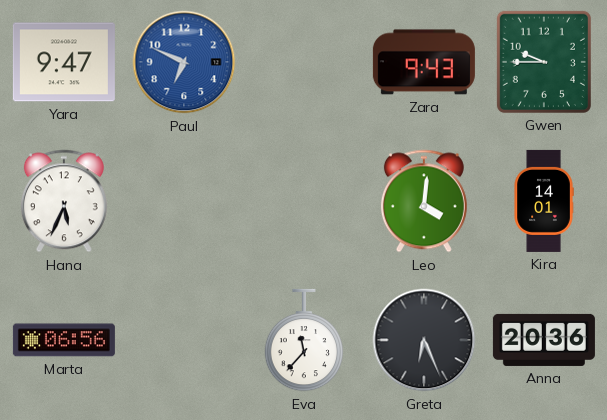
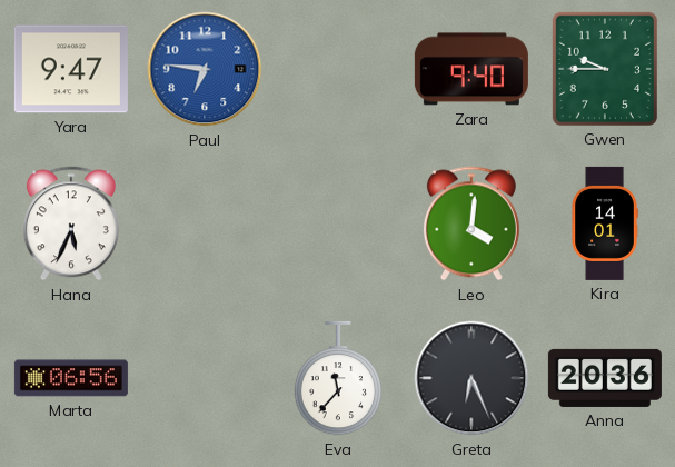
Paul: 6:49 -> 6:46 (205, 69)
Zara: 9:43 -> 9:40 (471, 69)
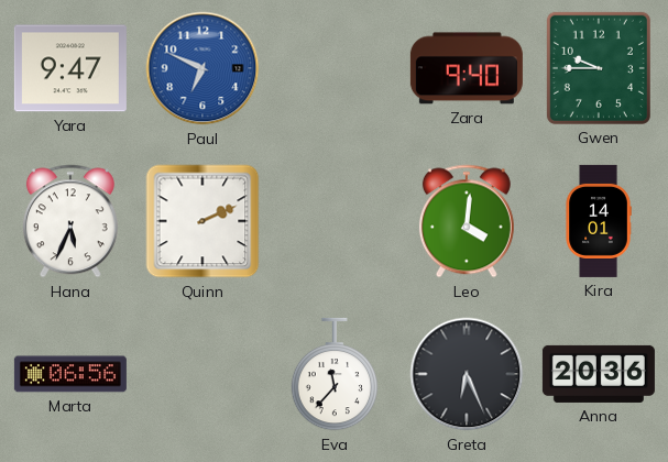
Paul: 6:46 -> 6:49 (202, 68)
Quinn: none -> 2:11 (202, 221)
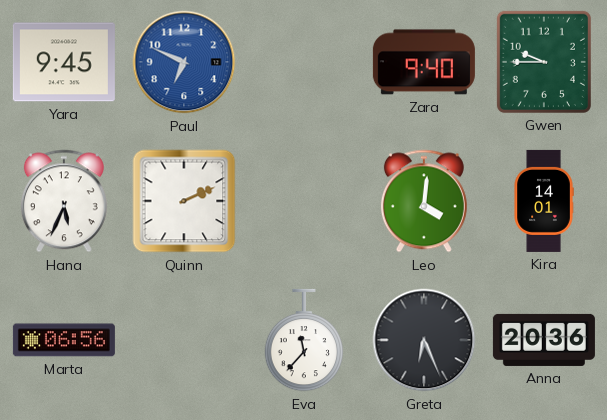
Yara: 9:47 -> 9:45 (64, 62)
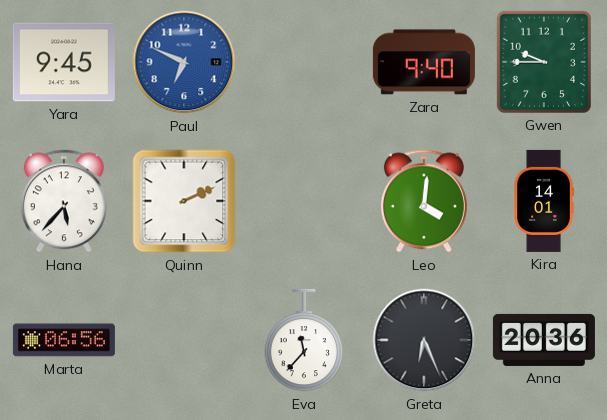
Hana: 5:34 -> 5:37 (64, 201)
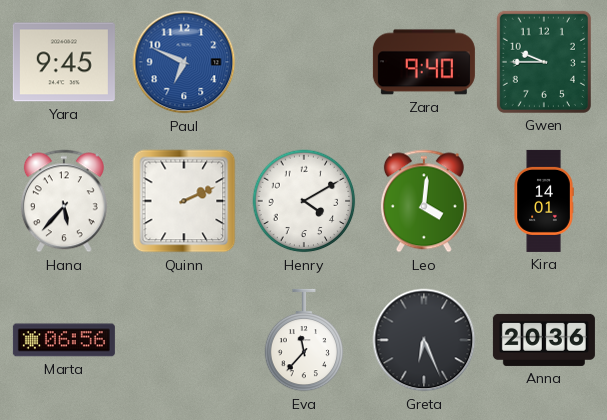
Henry: none -> 4:10 (304, 201)
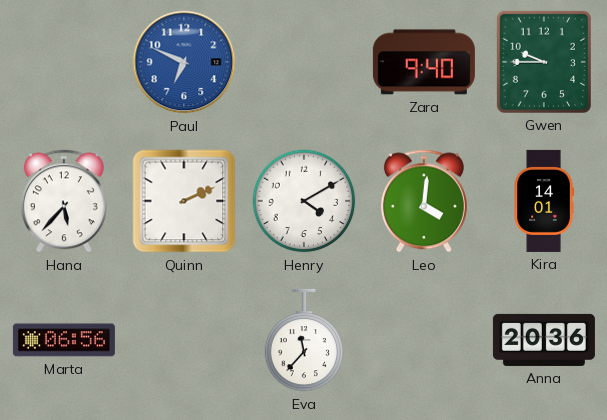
Yara: 9:45 -> none (64, 62)
Greta: 6:26 -> none (424, 340)
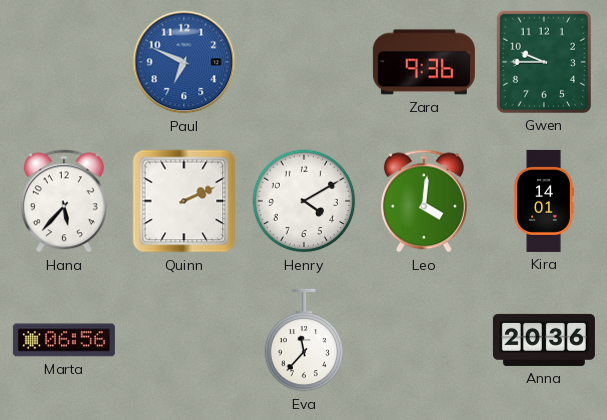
Zara: 9:40 -> 9:36 (424, 62)
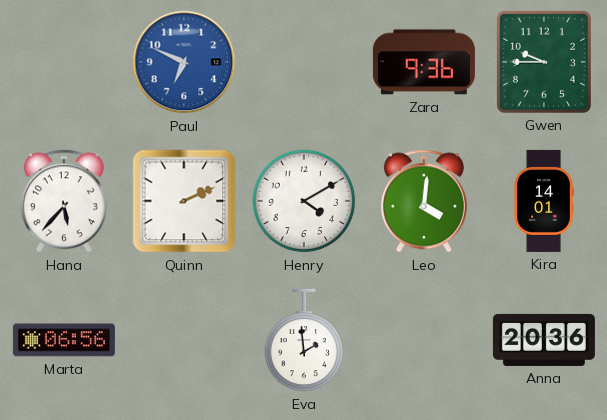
Eva: 11:37 -> 1:59 (304, 340)
